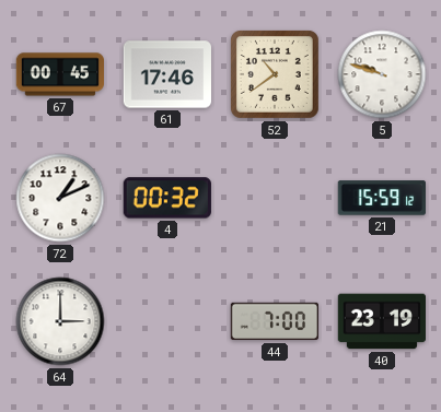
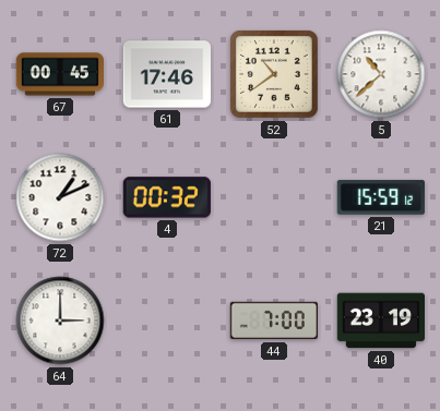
5: 9:48 -> 10:38 (381, 74)
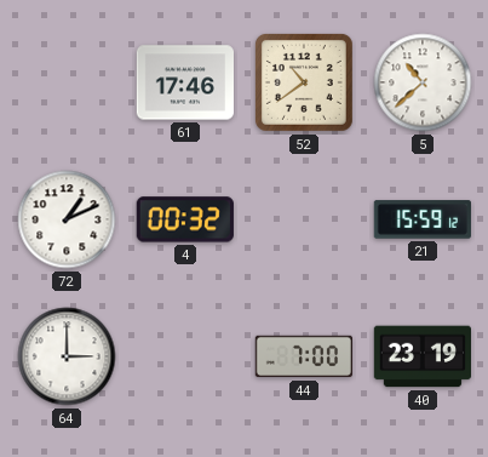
67: 00:45 -> none (60, 74)
